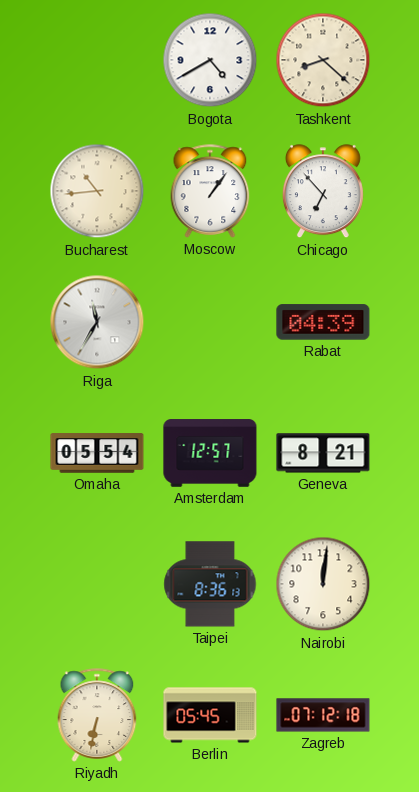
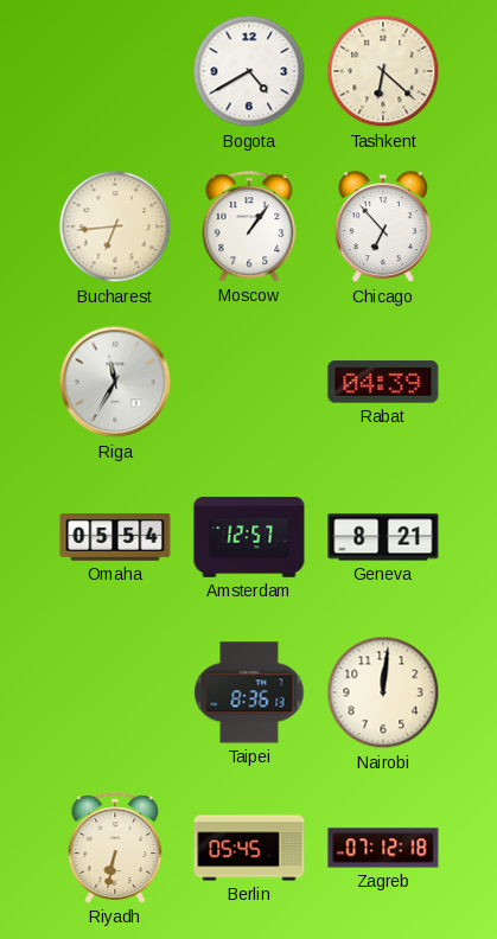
Tashkent: 8:22 -> 6:22 (383, 71)
Bucharest: 10:44 -> 6:44 (115, 226)
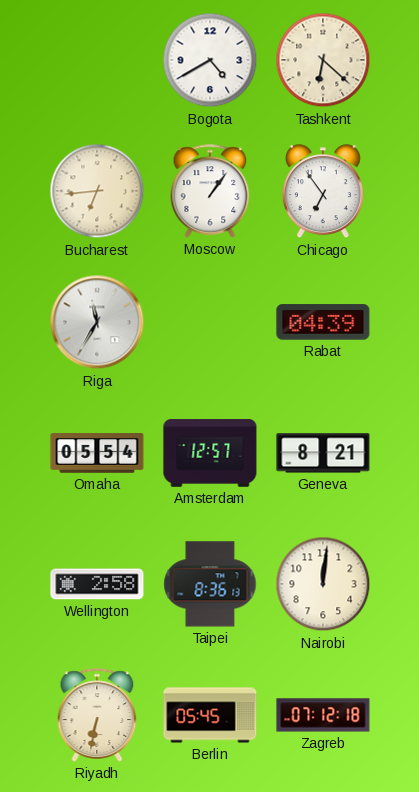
Chicago: 6:53 -> 6:54 (323, 192)
Wellington: none -> 2:58 (97, 584)
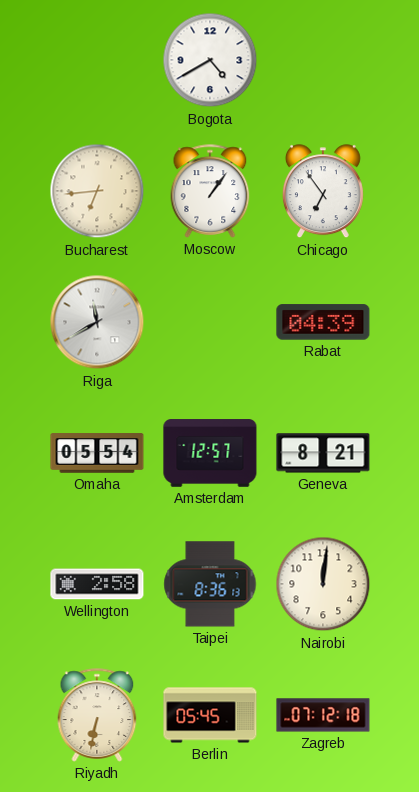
Tashkent: 6:22 -> none (323, 60)
Riga: 11:35 -> 11:40 (97, 322)
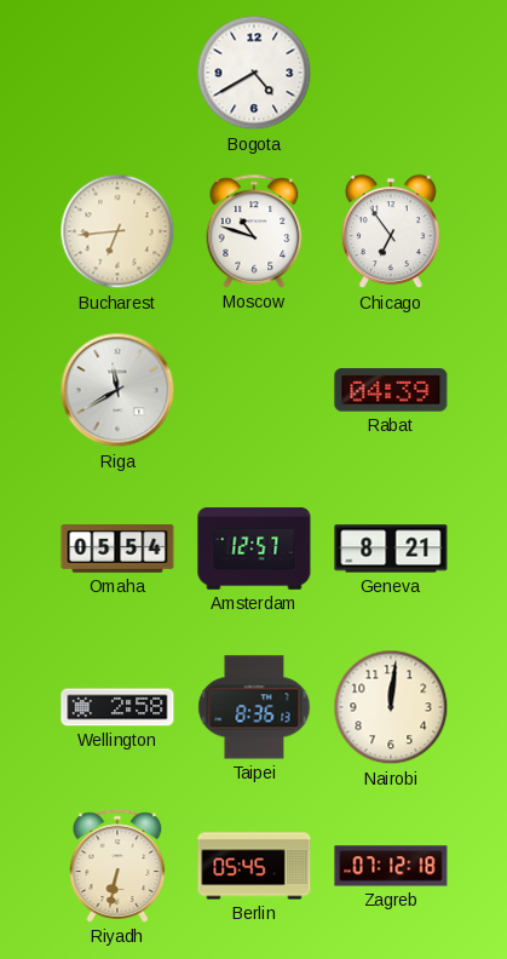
Moscow: 1:06 -> 10:48 (254, 231)
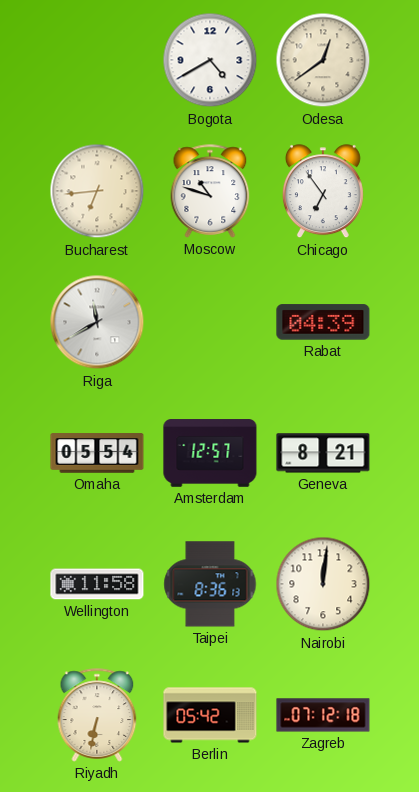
Odesa: none -> 12:39 (323, 60)
Wellington: 2:58 -> 11:58 (97, 584)
Berlin: 05:45 -> 05:42 (210, 715)
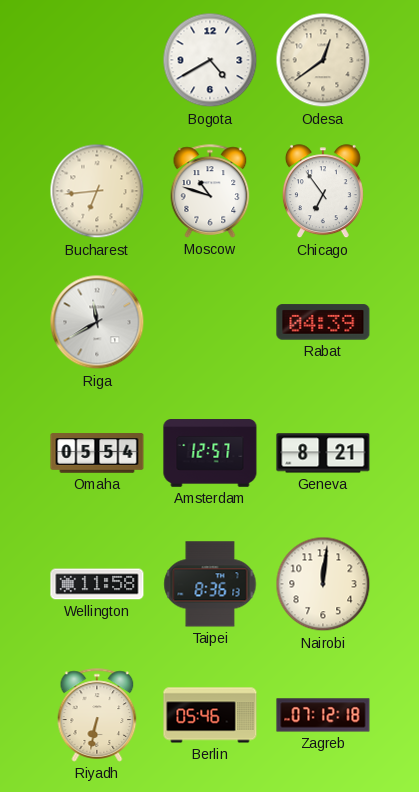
Berlin: 05:42 -> 05:46 (210, 715)
